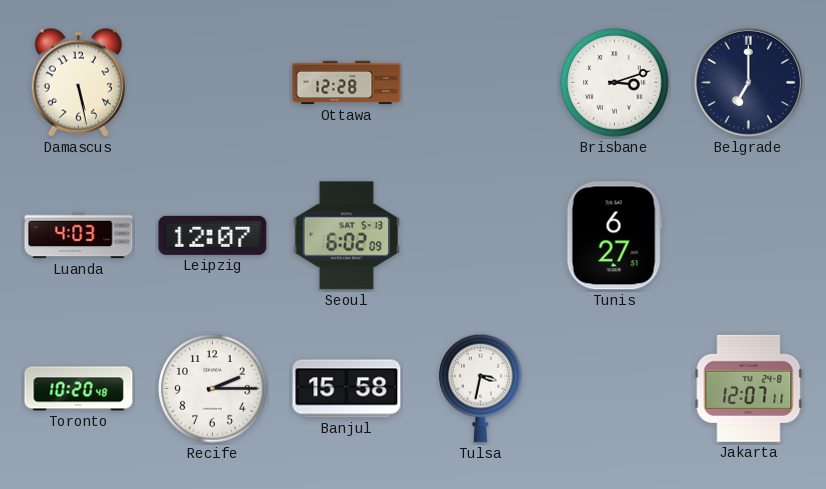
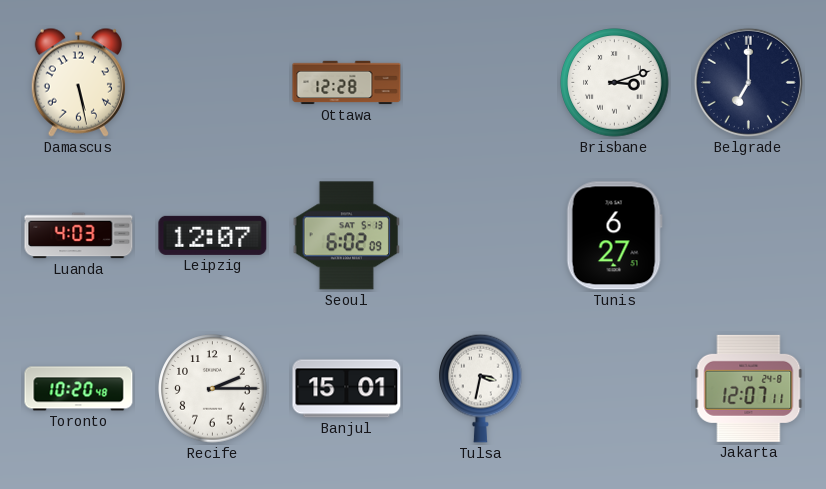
Banjul: 15:58 -> 15:01 (347, 389)
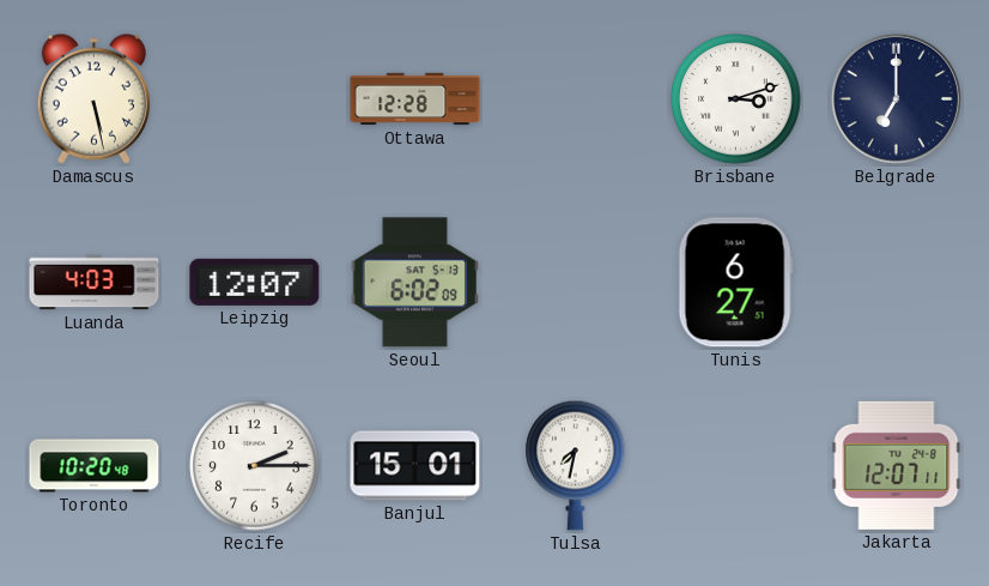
Tulsa: 3:32 -> 7:32 (576, 465)
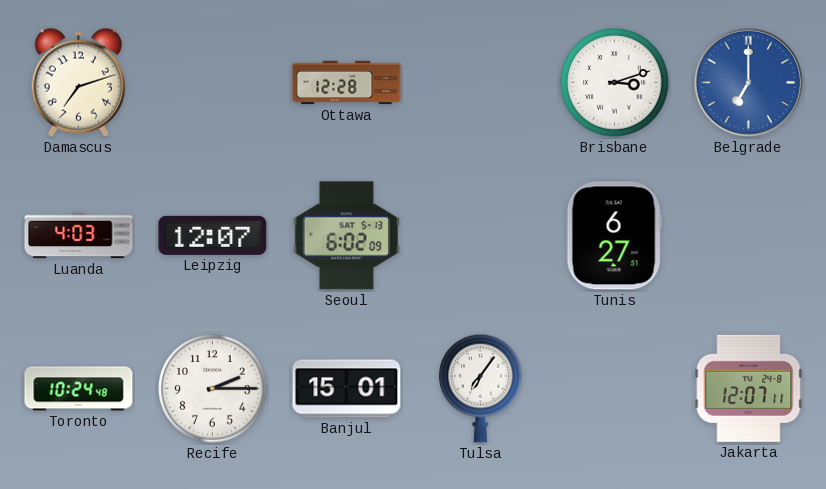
Damascus: 5:28 -> 7:12 (78, 82)
Belgrade dial: navy -> blue (748, 82)
Toronto: 10:20 -> 10:24 (79, 389)
Tulsa: 7:32 -> 7:06 (481, 388)
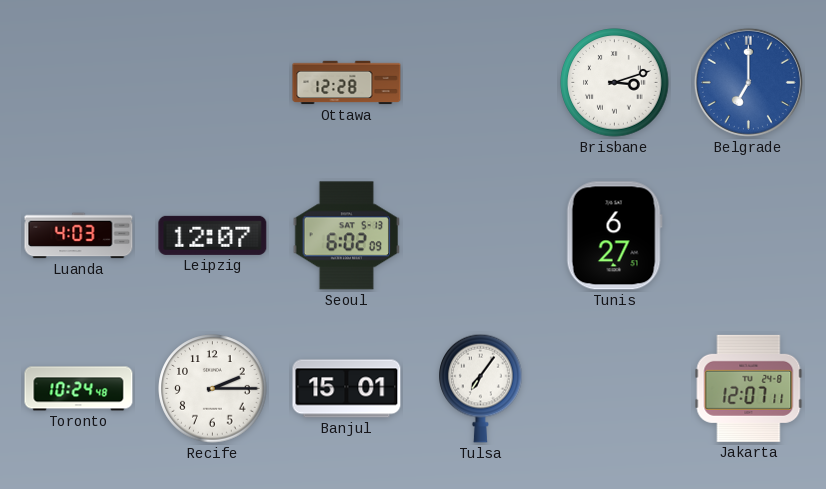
Damascus: 7:12 -> none (78, 82)
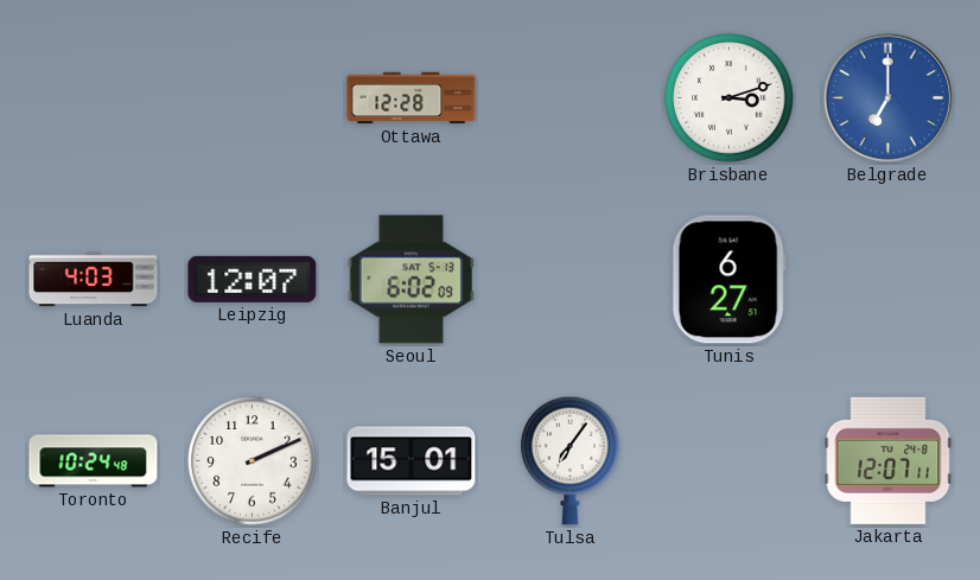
Recife: 2:15 -> 2:11 (253, 461)
